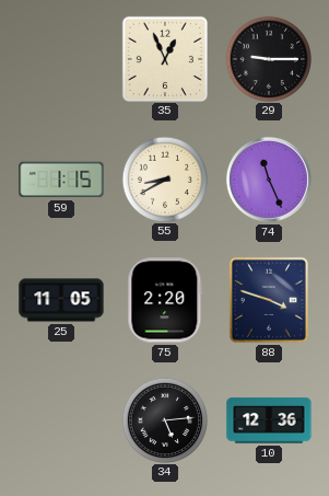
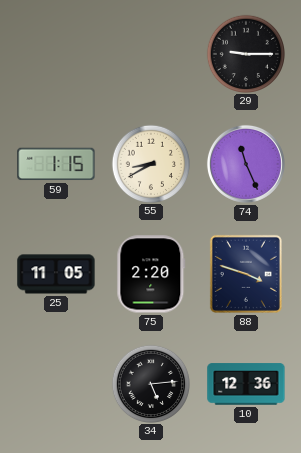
35: 12:56 -> none (164, 58)
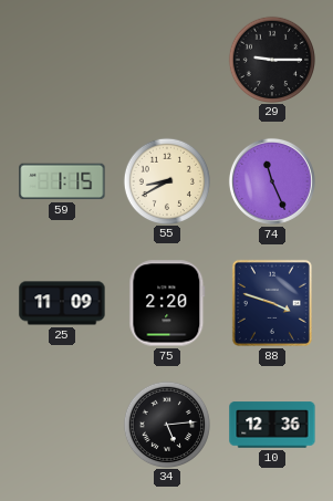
25: 11:05 -> 11:09 (62, 303)
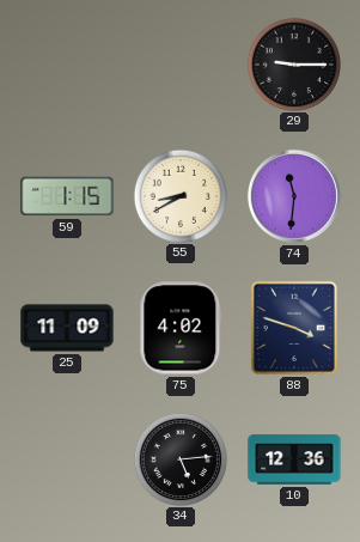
74: 11:26 -> 11:31 (294, 196)
75: 2:20 -> 4:02 (181, 328)
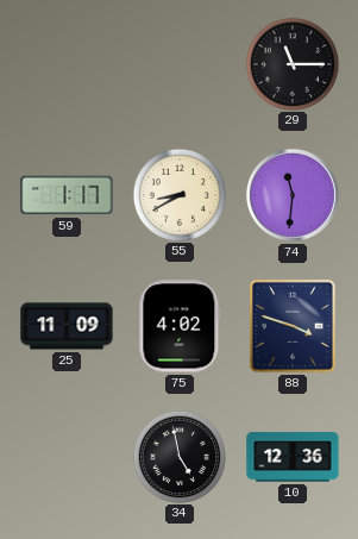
29: 9:15 -> 11:15 (291, 63)
59: 1:15 -> 1:17 (67, 195)
34: 5:14 -> 4:58 (178, 456)
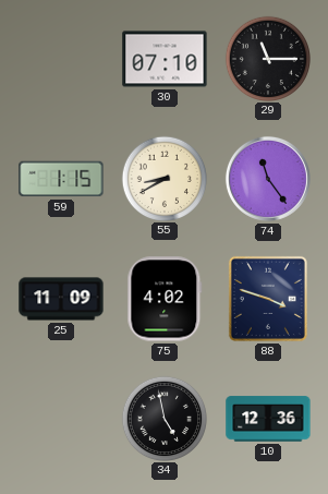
30: none -> 07:10 (165, 59)
59: 1:17 -> 1:15 (61, 179)
74: 11:31 -> 11:24 (268, 179)
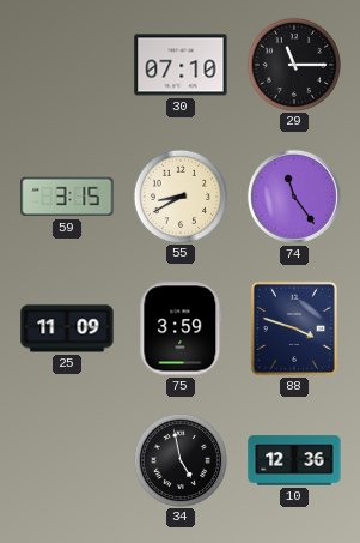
59: 1:15 -> 3:15 (67, 197)
75: 4:02 -> 3:59 (181, 328)
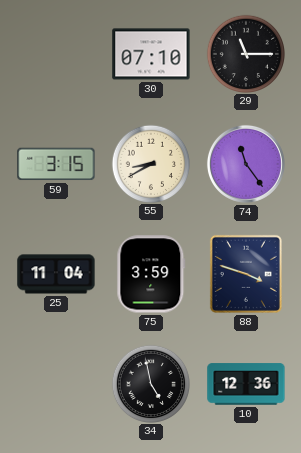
25: 11:09 -> 11:04 (56, 274)
